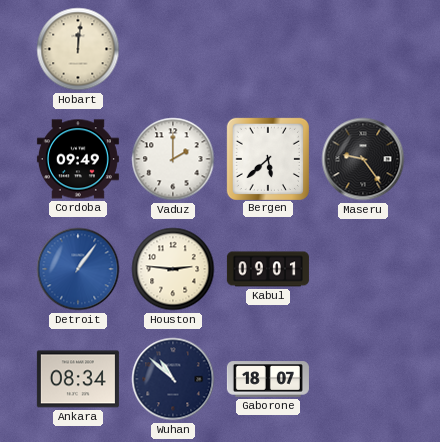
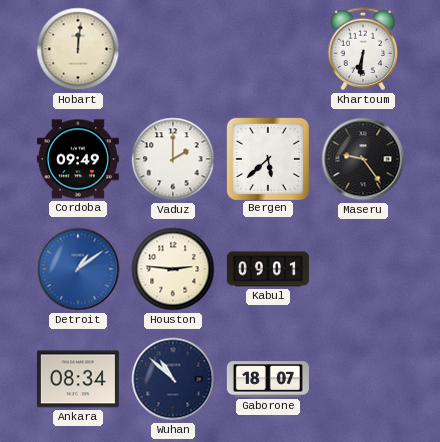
Khartoum: none -> 6:31 (363, 49)
Detroit: 1:06 -> 1:09 (78, 269)
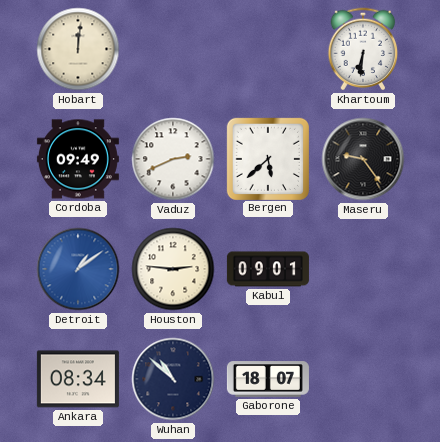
Vaduz: 2:00 -> 2:41 (173, 159)
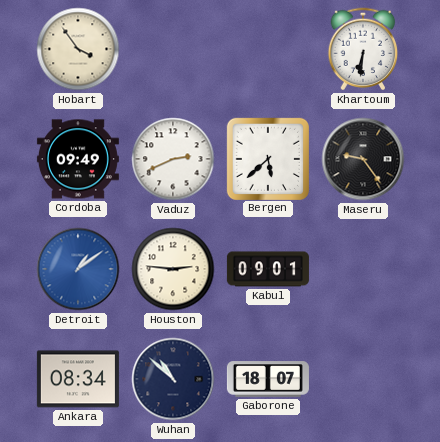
Hobart: 12:01 -> 3:54 (78, 49)
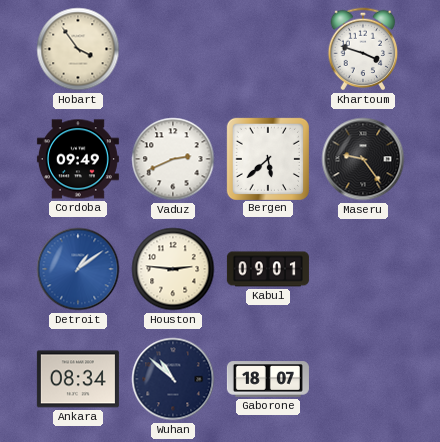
Khartoum: 6:31 -> 3:48 (363, 49)
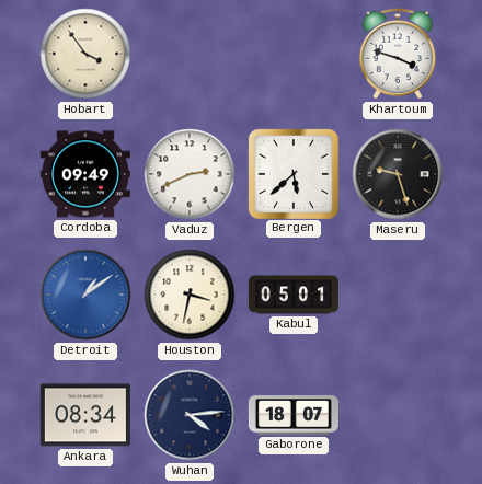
Maseru: 9:24 -> 9:27 (398, 174)
Houston: 2:46 -> 3:32 (190, 295)
Kabul: 09:01 -> 05:01 (294, 295)
Wuhan: 10:52 -> 4:14 (190, 415)
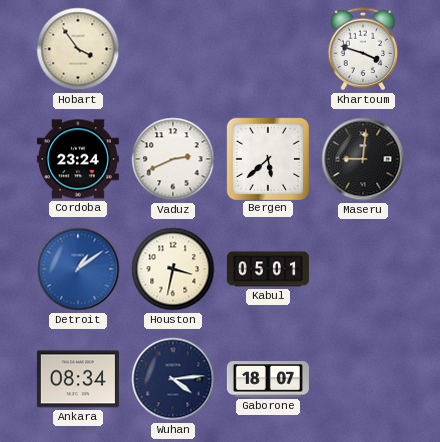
Cordoba: 09:49 -> 23:24 (78, 159)
Maseru: 9:27 -> 9:01 (363, 159)
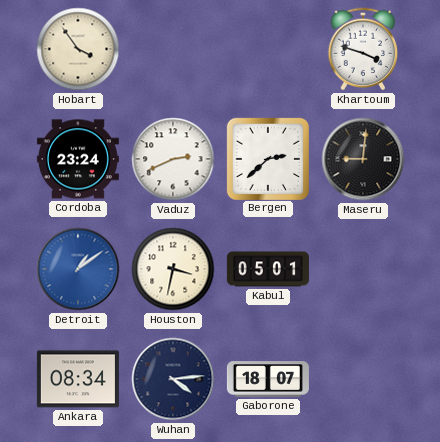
Bergen: 5:38 -> 2:38 (267, 158)
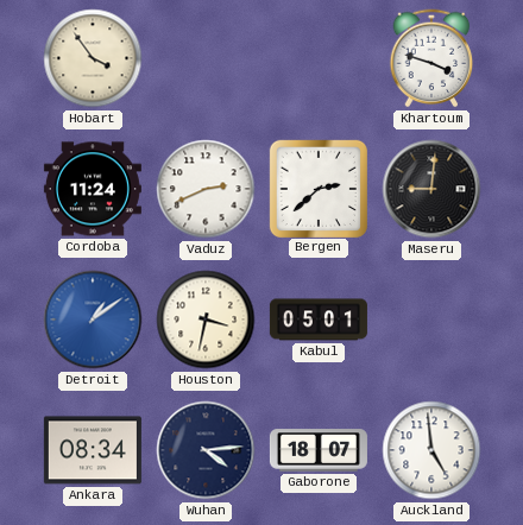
Cordoba: 23:24 -> 11:24 (93, 189)
Auckland: none -> 4:59 (431, 450)
